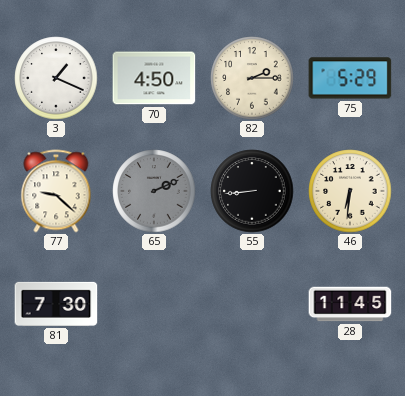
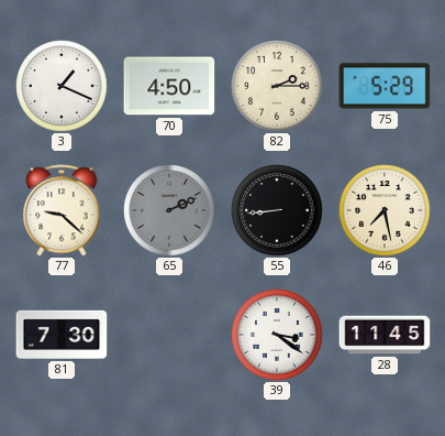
46: 6:31 -> 7:28 (385, 210)
39: none -> 3:21 (277, 335)
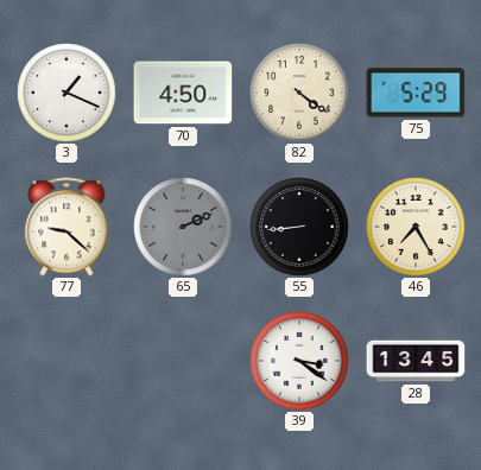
82: 2:15 -> 4:21 (299, 93)
46: 7:28 -> 7:25 (416, 227)
81: 7:30 -> none (62, 335)
28: 11:45 -> 13:45 (416, 361)
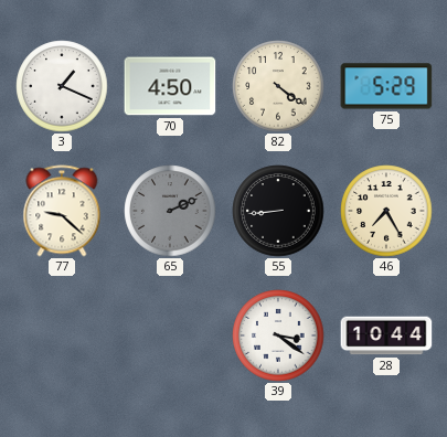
28: 13:45 -> 10:44 (386, 335)
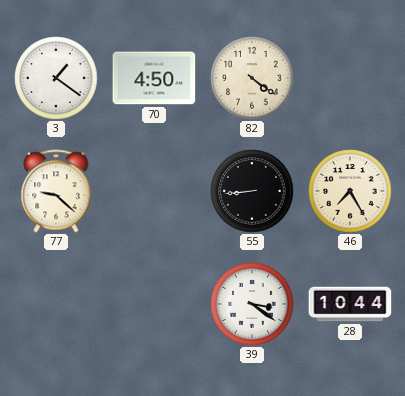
3: 1:19 -> 1:21 (56, 78)
75: 5:29 -> none (386, 86)
65: 2:11 -> none (170, 211)
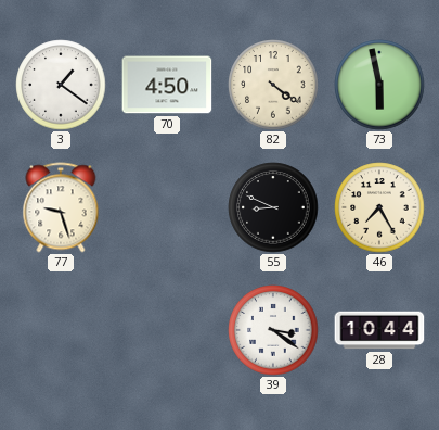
73: none -> 5:58 (379, 85)
77: 9:22 -> 9:27 (61, 207)
55: 8:44 -> 8:49 (273, 207)
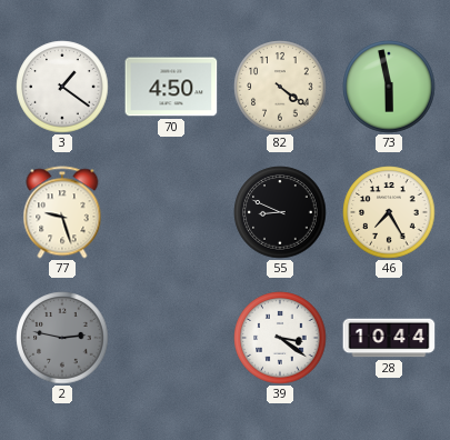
2: none -> 2:47 (62, 338)
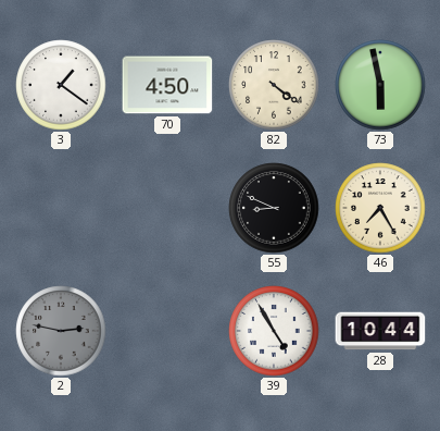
77: 9:27 -> none (62, 212)
39: 3:21 -> 4:55 (274, 331)
